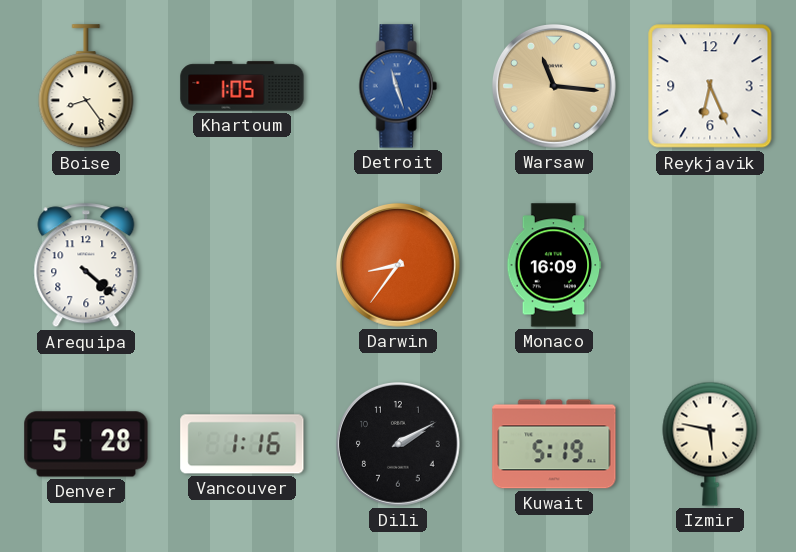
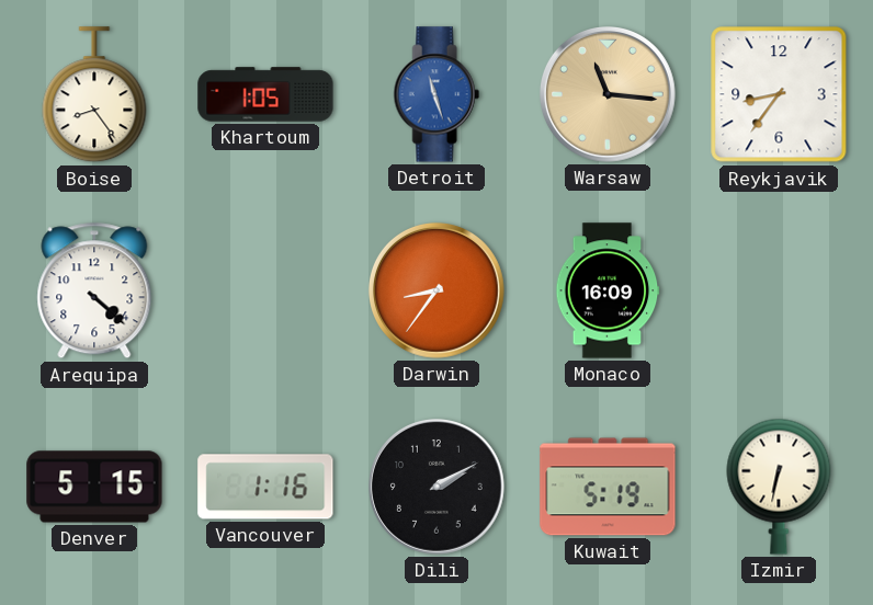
Reykjavik: 6:26 -> 8:36 (779, 94)
Denver: 5:28 -> 5:15 (94, 487)
Izmir: 5:47 -> 6:32 (779, 487)
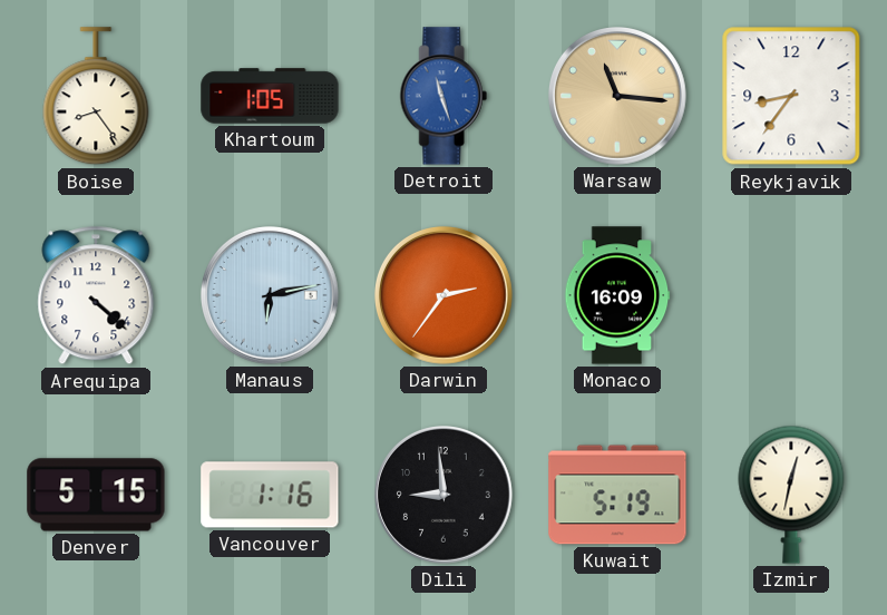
Manaus: none -> 6:13 (270, 295)
Darwin: 8:36 -> 2:36 (443, 295)
Dili: 2:10 -> 8:59 (443, 495)
Izmir: 6:32 -> 12:32 (791, 495)
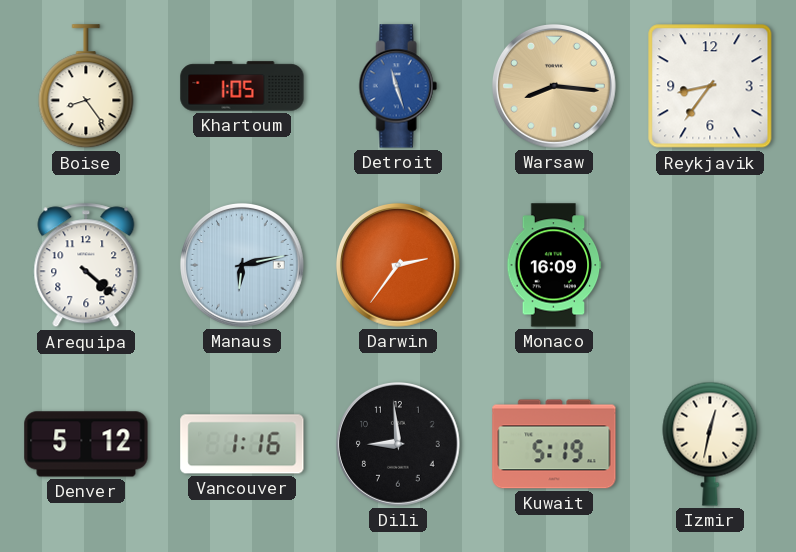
Warsaw: 11:16 -> 8:16 (554, 86)
Denver: 5:15 -> 5:12 (86, 444)
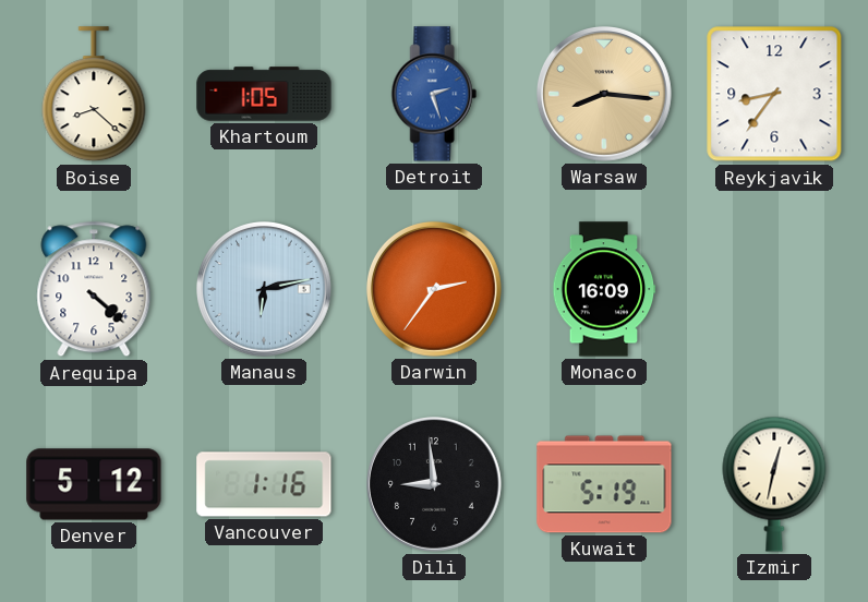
Boise: 8:24 -> 8:22 (94, 95)
Detroit: 11:27 -> 2:27 (434, 94)
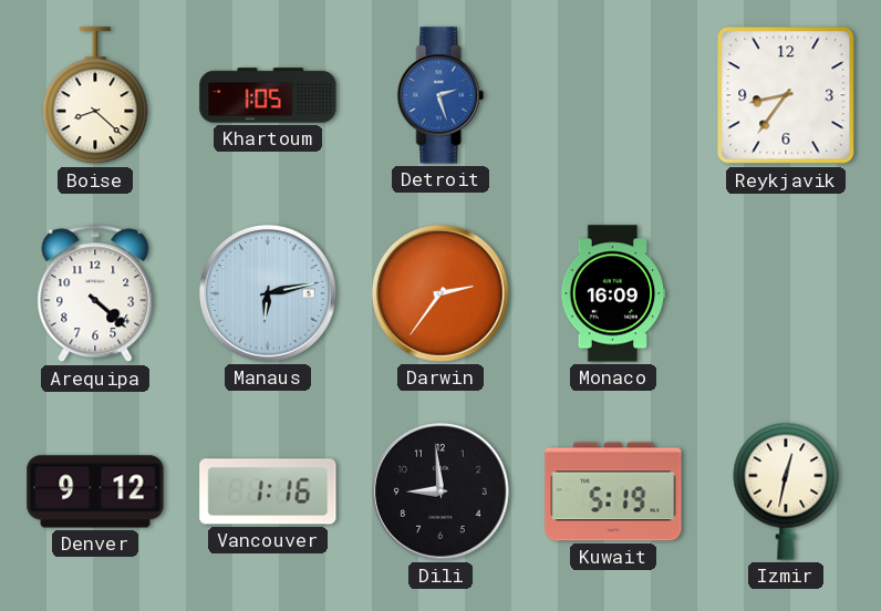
Warsaw: 8:16 -> none (604, 94)
Denver: 5:12 -> 9:12 (95, 491)
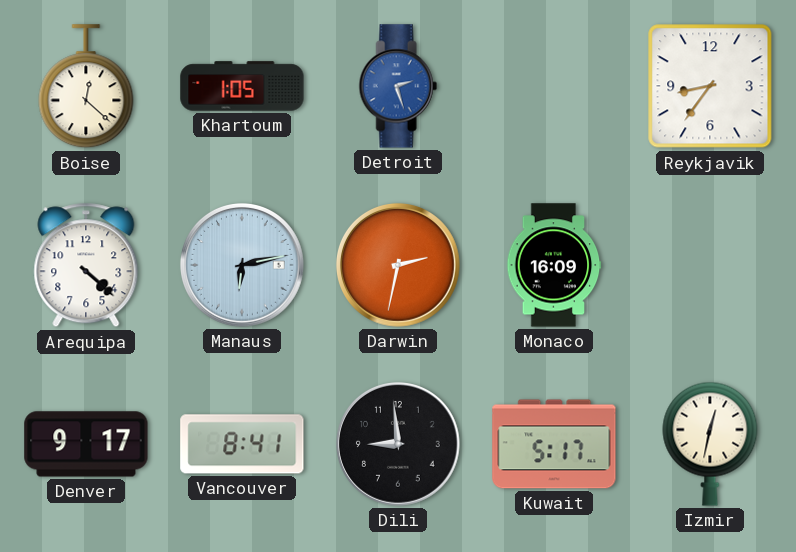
Boise: 8:22 -> 12:22 (86, 87)
Darwin: 2:36 -> 2:32 (398, 265)
Denver: 9:12 -> 9:17 (86, 444)
Vancouver: 1:16 -> 8:41 (242, 444)
Kuwait: 5:19 -> 5:17 (554, 444)
